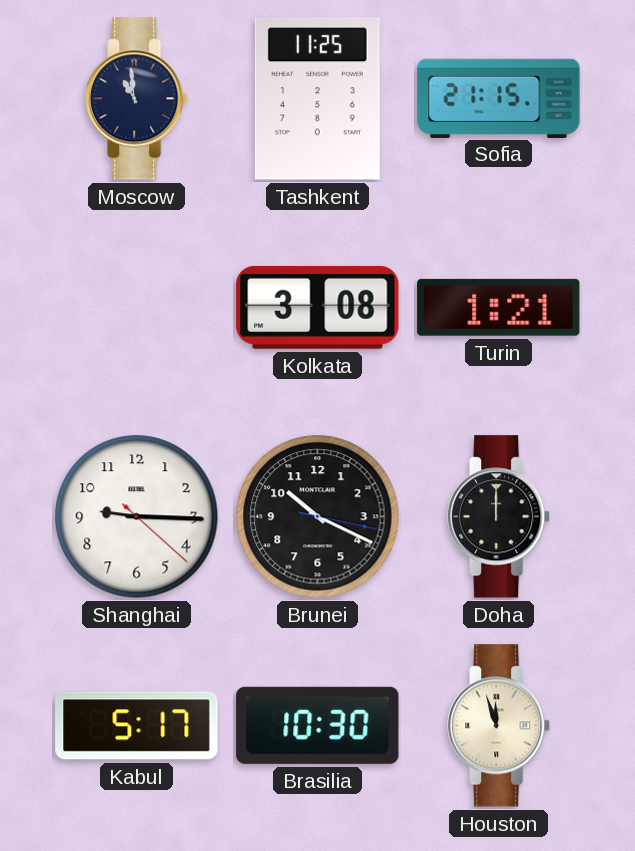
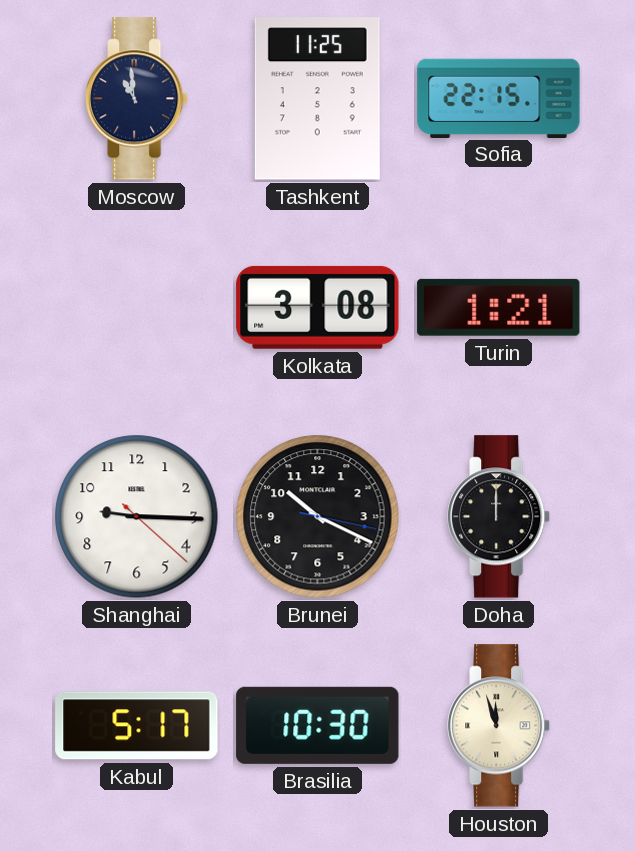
Sofia: 21:15 -> 22:15 (499, 98)
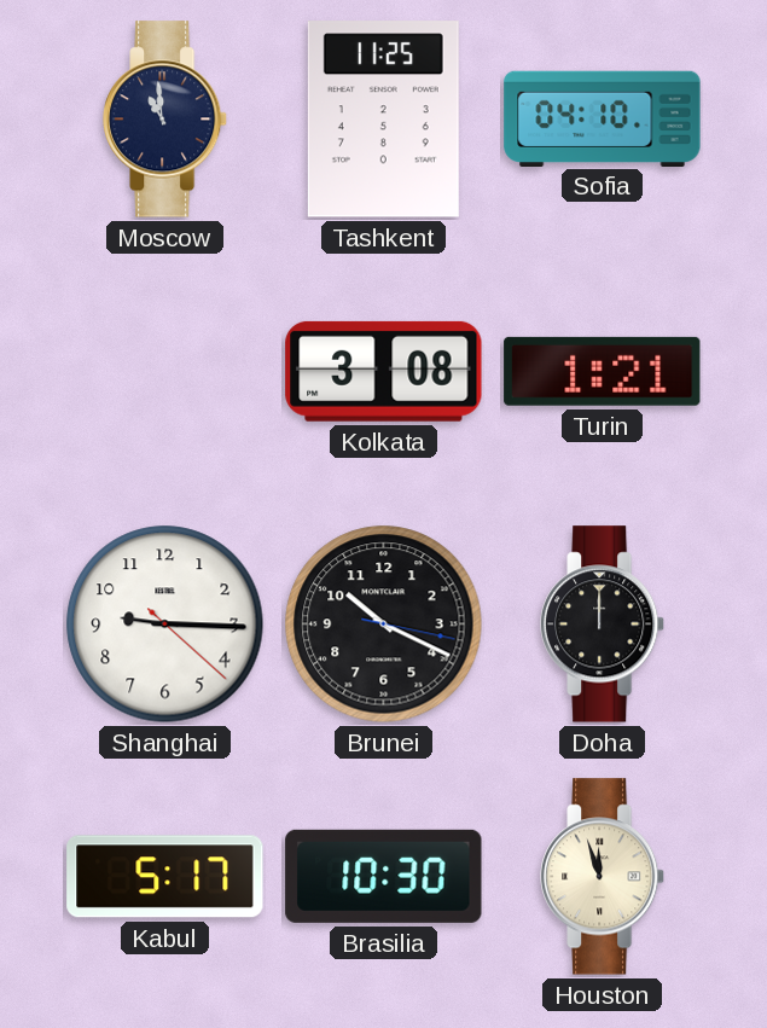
Sofia: 22:15 -> 04:10 (603, 118)
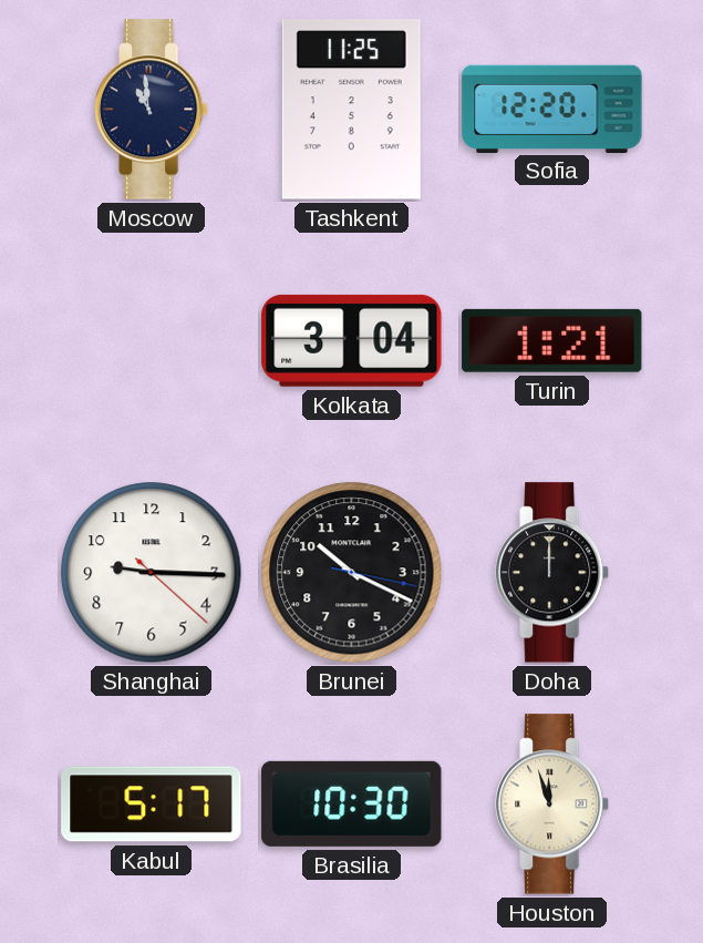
Sofia: 04:10 -> 12:20 (552, 109)
Kolkata: 3:08 -> 3:04 (352, 340)
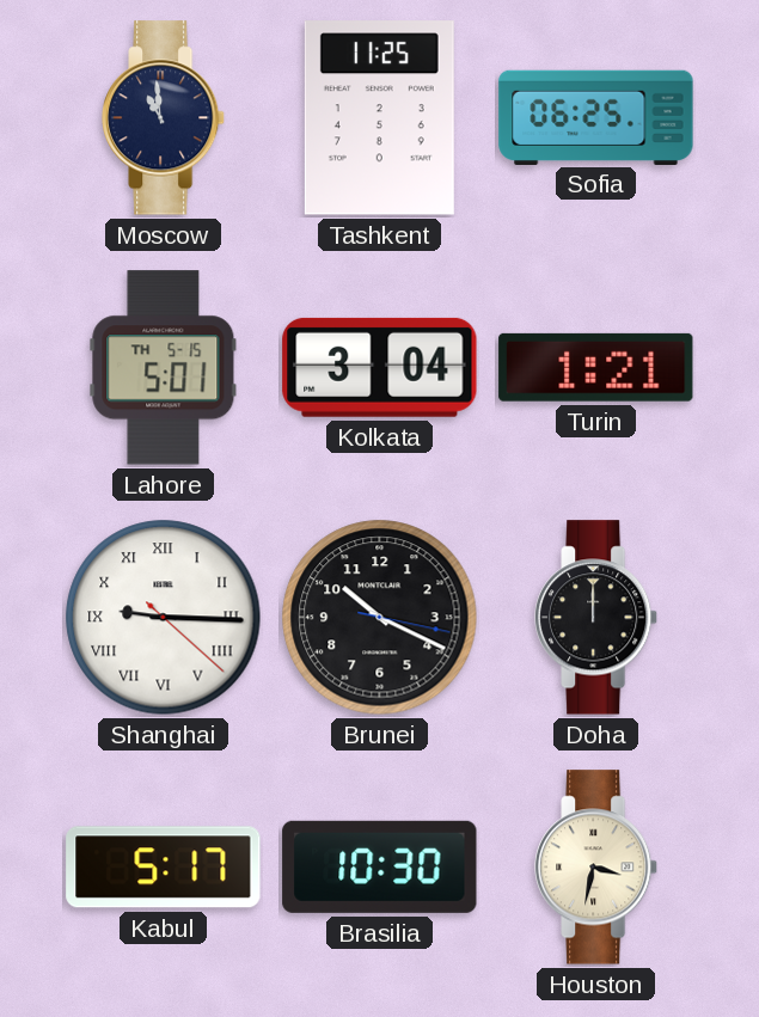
Sofia: 12:20 -> 06:25 (596, 117)
Lahore: none -> 5:01 (164, 368)
Shanghai numerals: Arabic -> Roman (164, 618)
Houston: 11:57 -> 3:32 (598, 868)
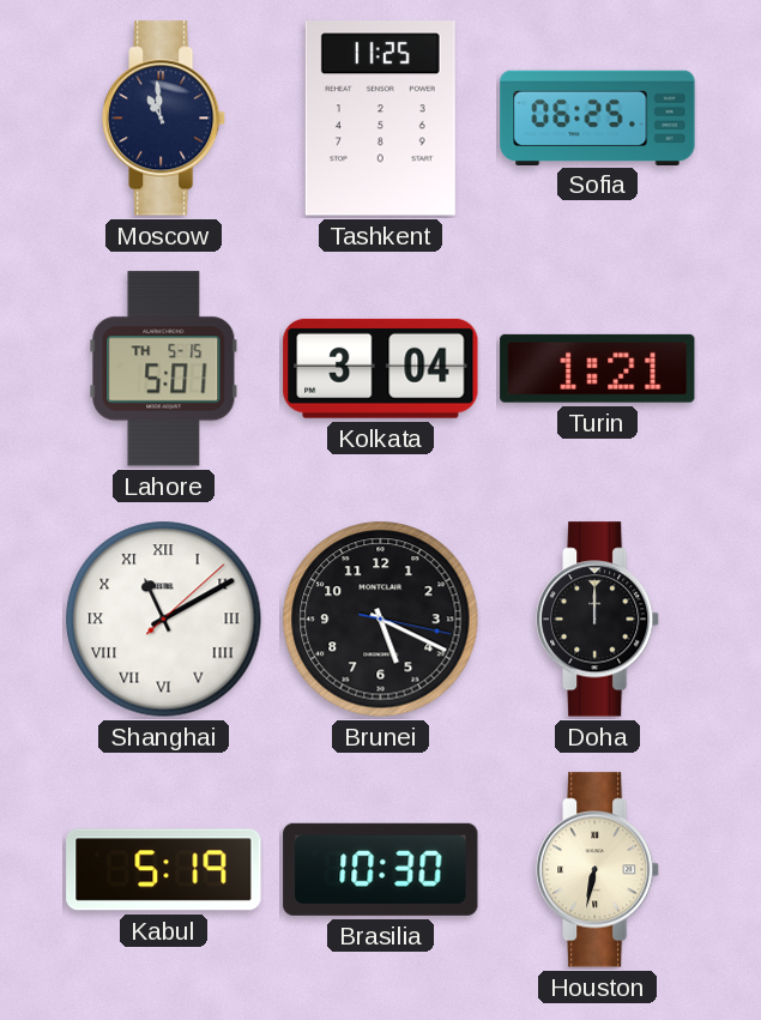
Shanghai: 9:15 -> 11:10 (164, 620)
Brunei: 10:19 -> 5:19 (381, 620)
Kabul: 5:17 -> 5:19 (164, 870)
Houston: 3:32 -> 6:32 (599, 870)
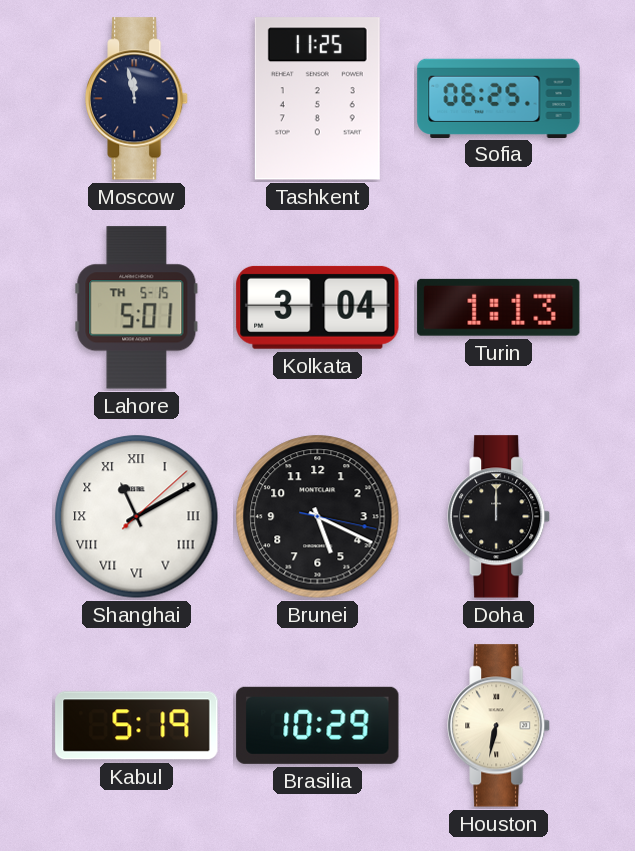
Moscow: 10:59 -> 11:58 (138, 99)
Turin: 1:21 -> 1:13 (499, 307)
Brasilia: 10:30 -> 10:29 (318, 725)
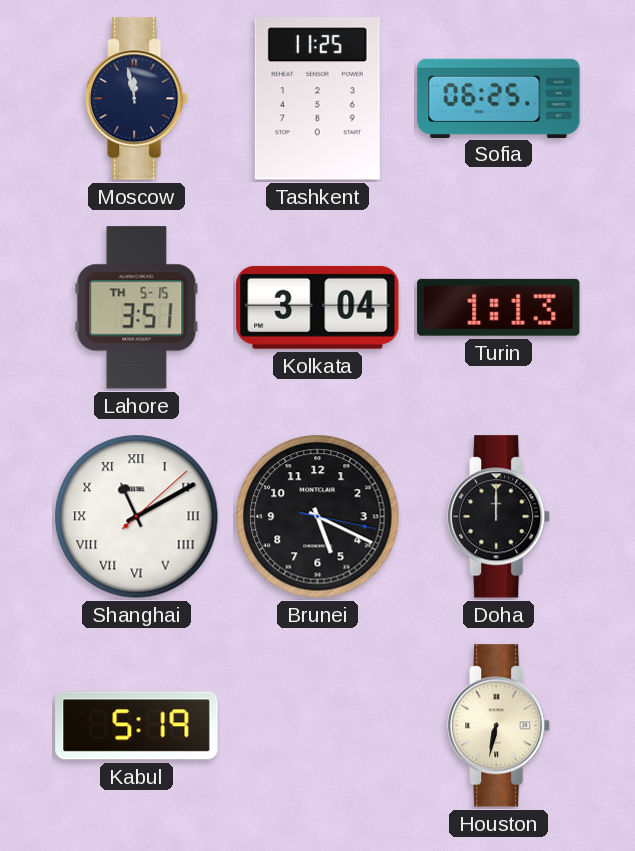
Lahore: 5:01 -> 3:51 (137, 308)
Brasilia: 10:29 -> none (318, 725)
